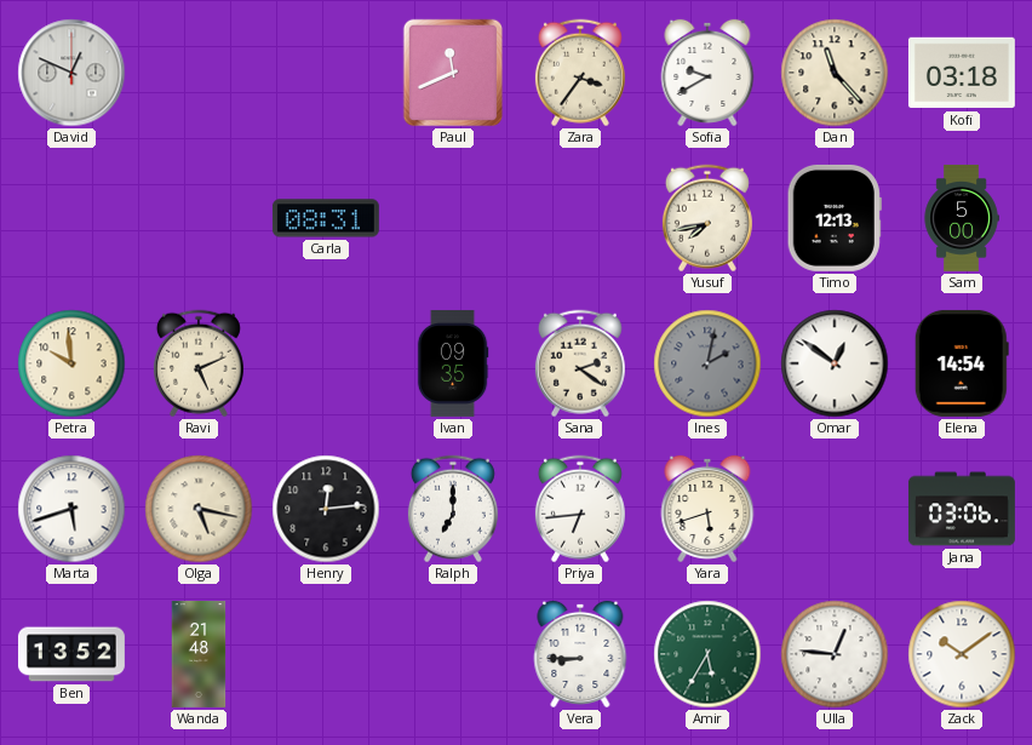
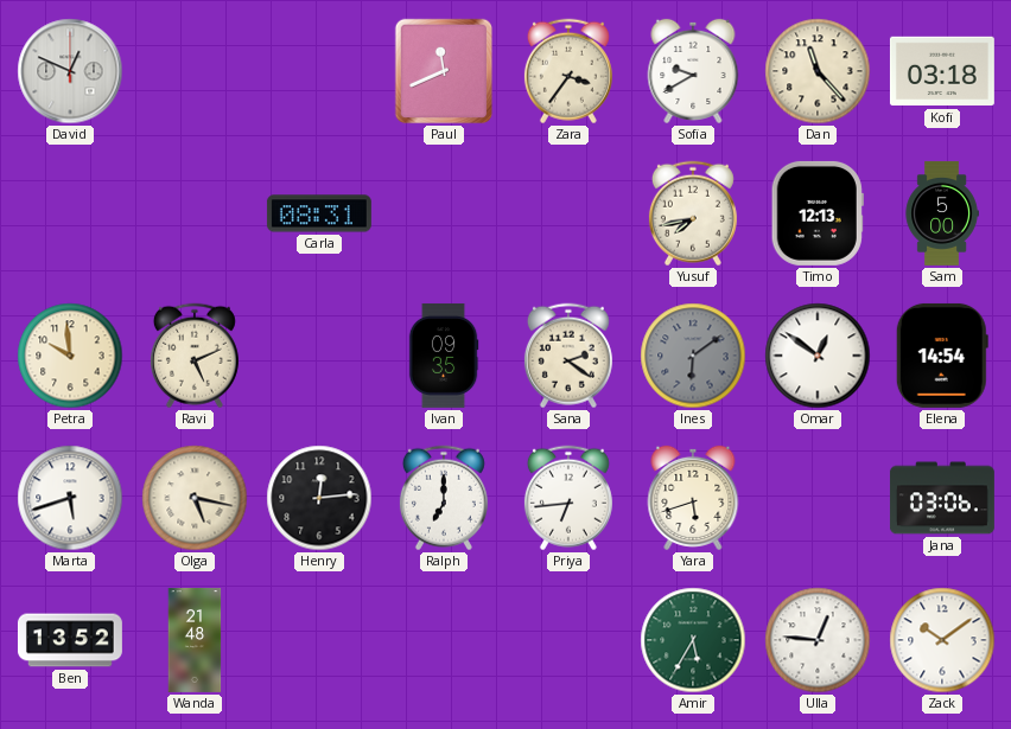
Ines: 2:02 -> 6:09 (693, 356)
Vera: 8:45 -> none (580, 654)
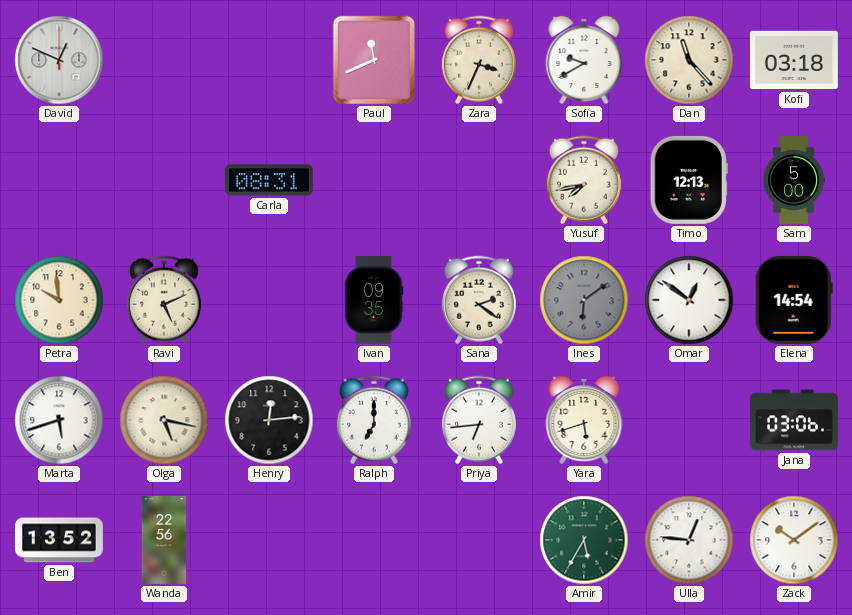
Zara: 3:36 -> 3:34 (479, 60)
Wanda: 21:48 -> 22:56 (164, 540)
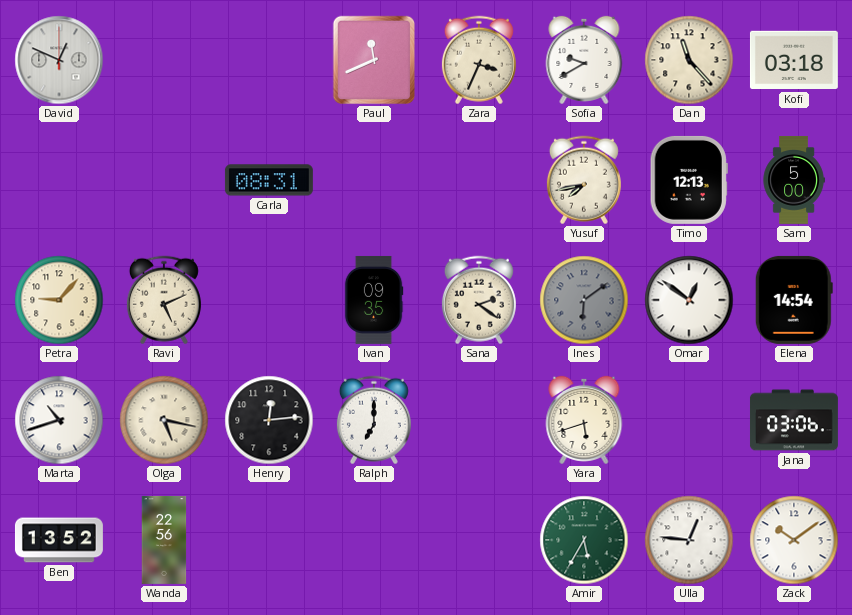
Petra: 9:59 -> 9:07 (59, 300)
Marta: 5:42 -> 10:42 (59, 420)
Priya: 6:44 -> none (479, 420)
